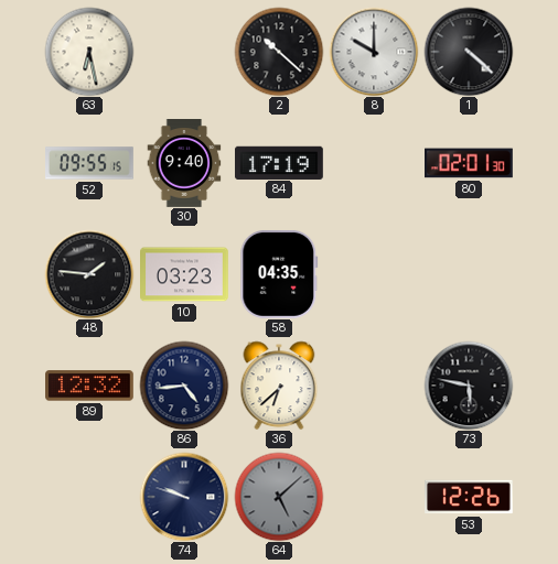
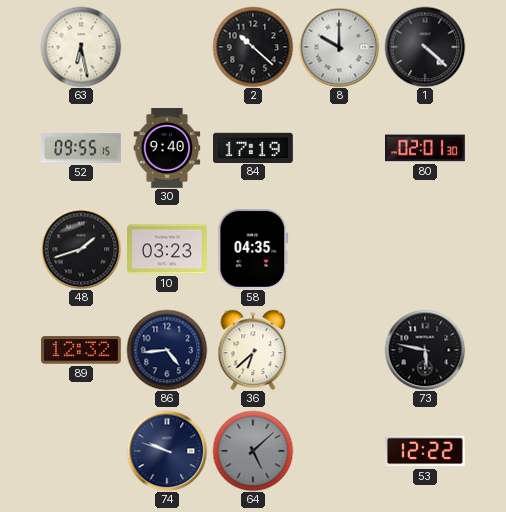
48: 1:46 -> 1:42 (81, 249)
53: 12:26 -> 12:22 (426, 451)
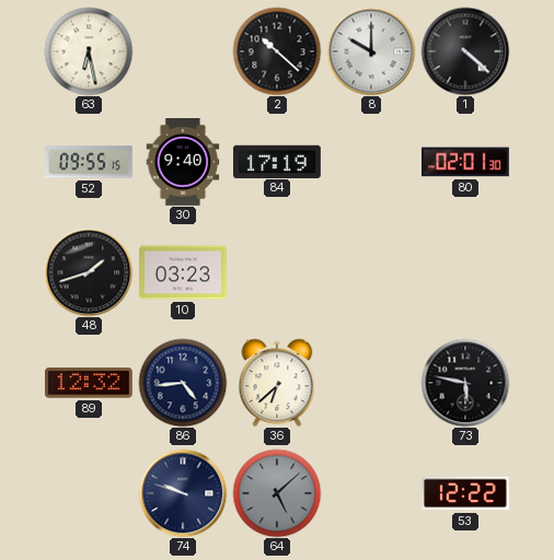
58: 04:35 -> none (253, 249)
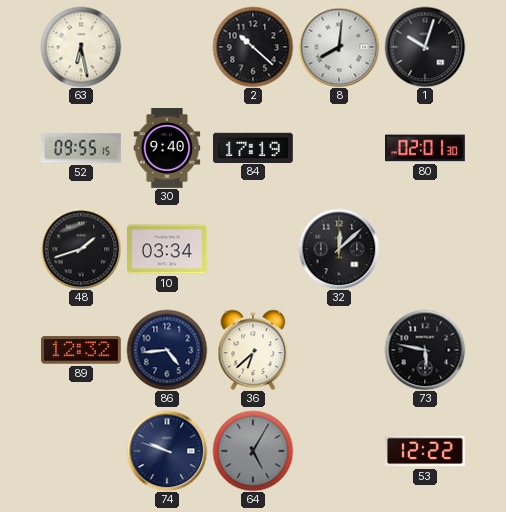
8: 10:00 -> 8:01 (339, 47)
1: 4:22 -> 10:03 (425, 47)
10: 03:23 -> 03:34 (168, 249)
32: none -> 12:08 (339, 249)
64: 5:08 -> 5:05 (253, 451)
